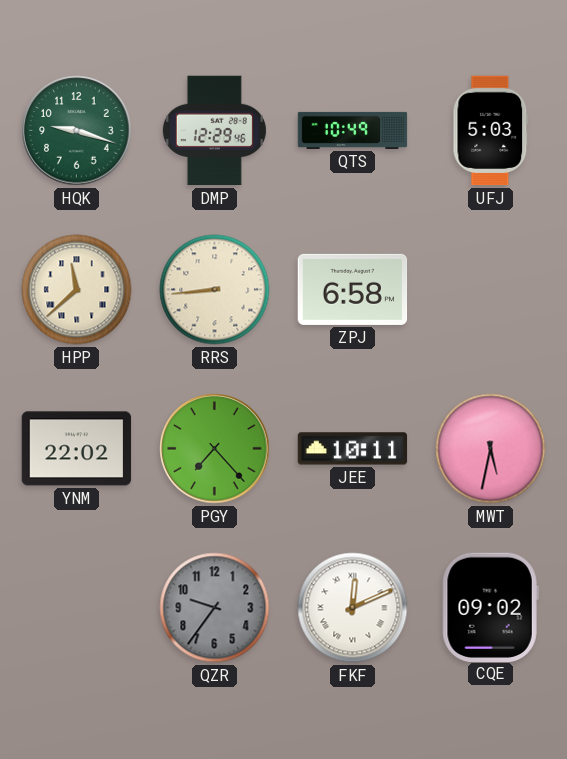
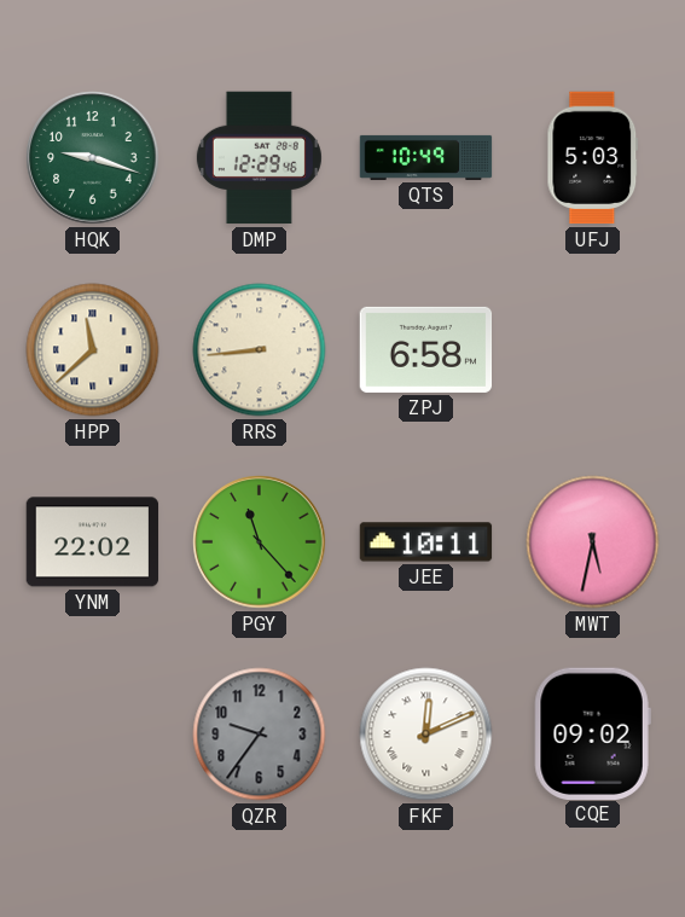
PGY: 7:23 -> 11:23 (260, 542)
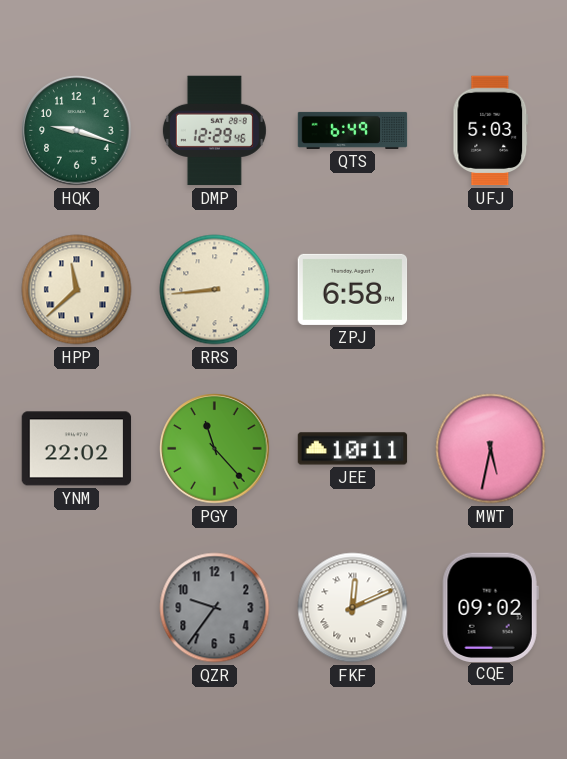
QTS: 10:49 -> 6:49 (353, 130)
